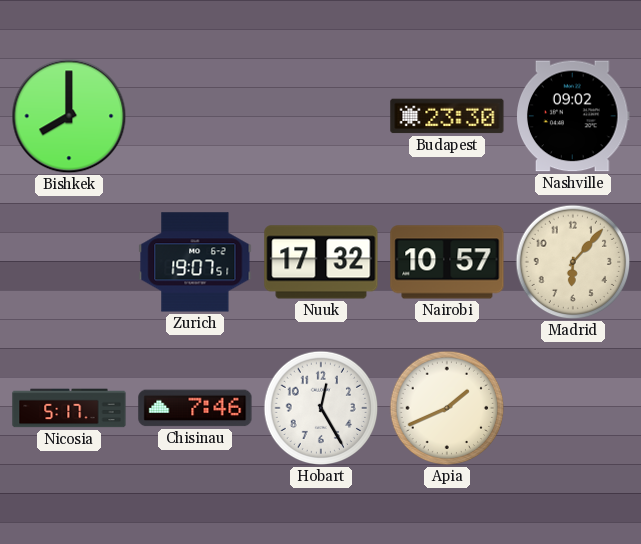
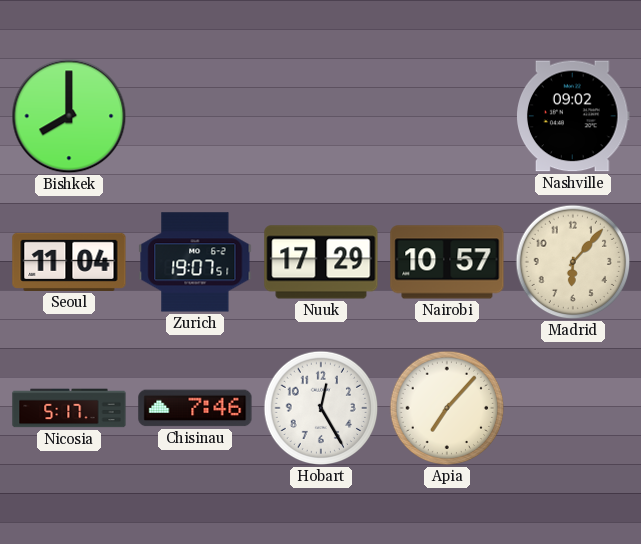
Budapest: 23:30 -> none (447, 116)
Seoul: none -> 11:04 (69, 262)
Nuuk: 17:32 -> 17:29 (321, 262)
Apia: 1:41 -> 7:07 (447, 408)
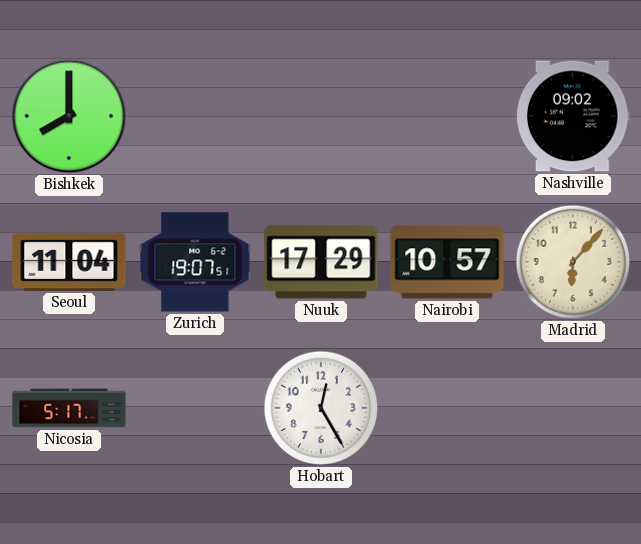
Chisinau: 7:46 -> none (195, 408)
Apia: 7:07 -> none (447, 408)
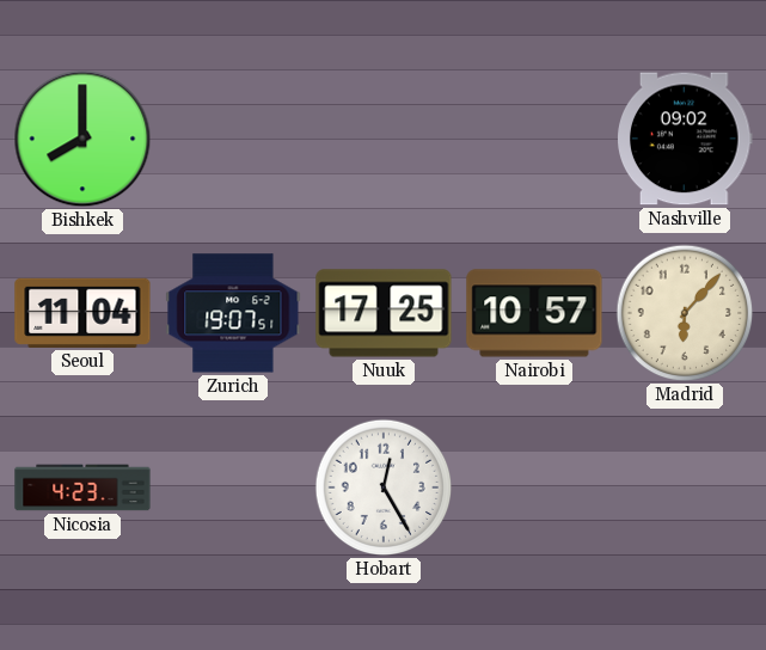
Nuuk: 17:29 -> 17:25 (384, 313)
Nicosia: 5:17 -> 4:23 (82, 487)
